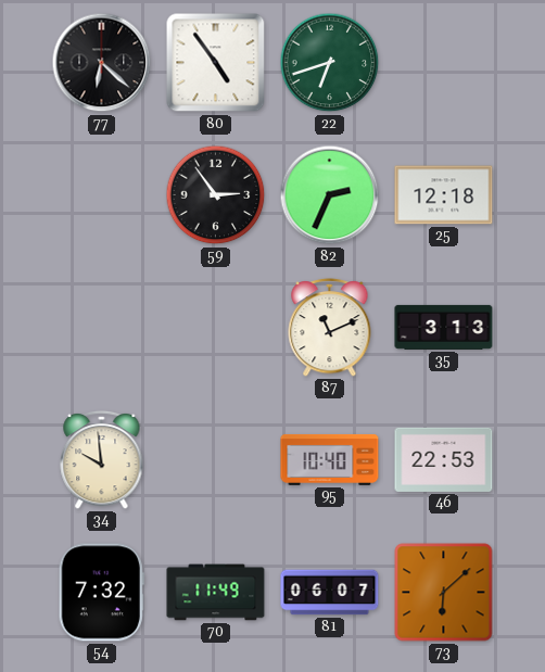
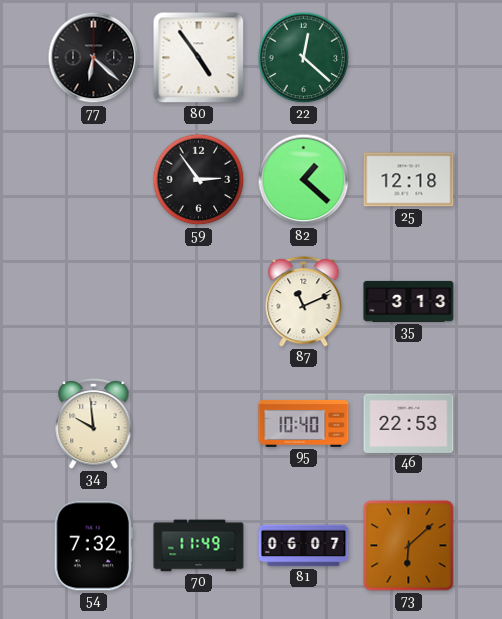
22: 6:42 -> 12:22 (304, 58)
82: 2:34 -> 1:22 (304, 180)
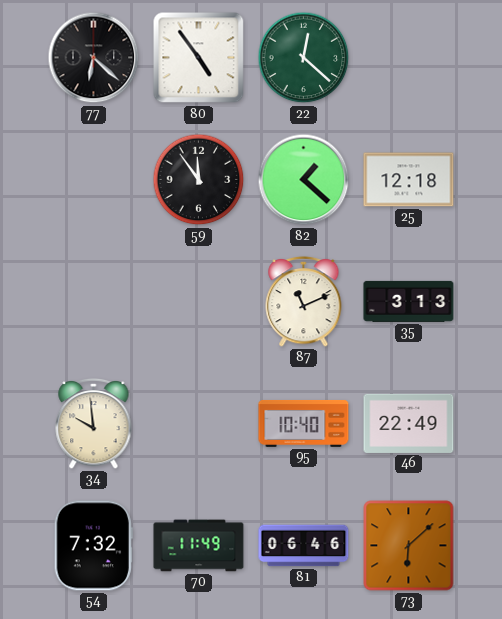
59: 2:54 -> 11:54 (199, 180)
46: 22:53 -> 22:49 (409, 423)
81: 06:07 -> 06:46 (304, 546)
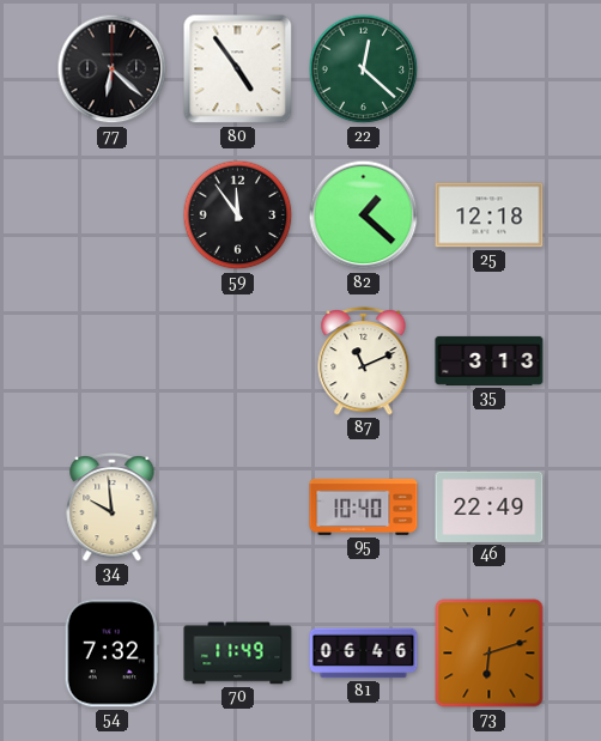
73: 6:08 -> 6:12 (490, 654)
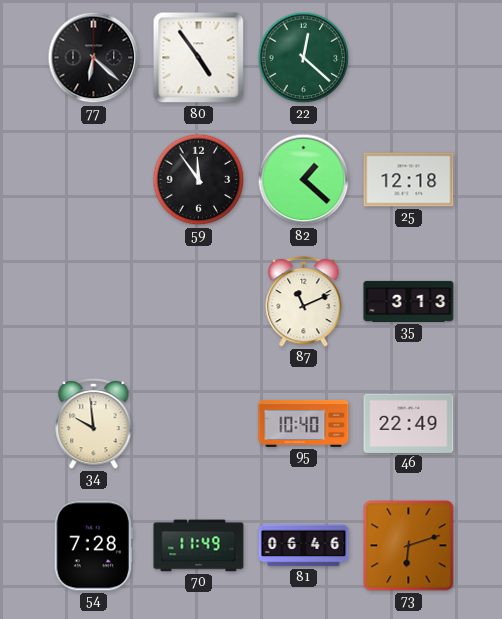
54: 7:32 -> 7:28 (93, 546)
